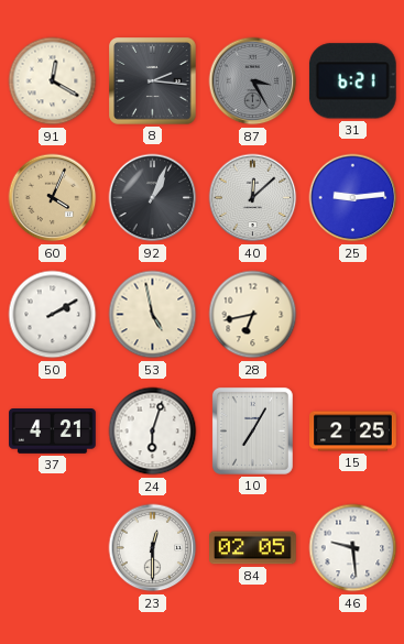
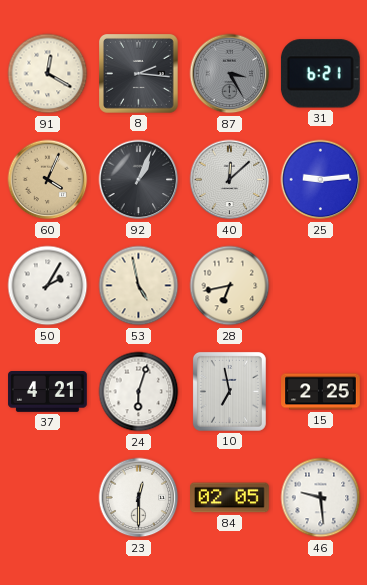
50: 2:10 -> 2:05 (48, 286)
10: 7:05 -> 6:58 (229, 391)
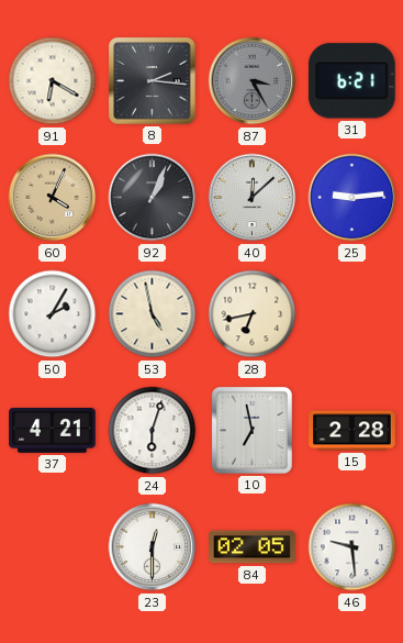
91: 12:20 -> 6:20 (53, 81)
15: 2:25 -> 2:28 (352, 431)
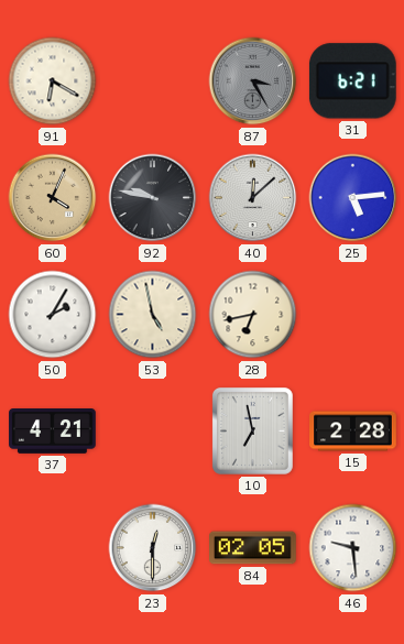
8: 2:16 -> none (153, 81)
92: 1:04 -> 9:47 (153, 198)
25: 9:14 -> 5:14 (353, 198)
24: 6:03 -> none (153, 431)
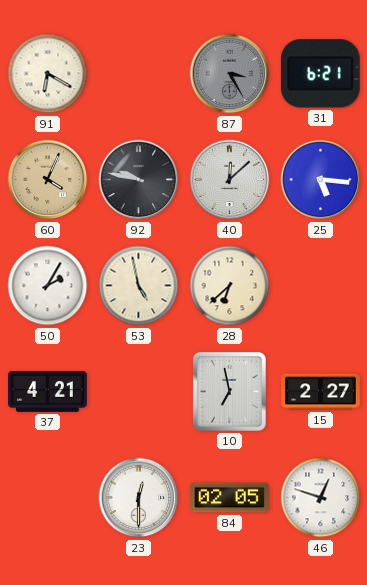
25: 5:14 -> 5:16 (321, 180)
28: 6:43 -> 6:38 (230, 286)
15: 2:28 -> 2:27 (321, 392)
46: 9:29 -> 12:48 (321, 498)
